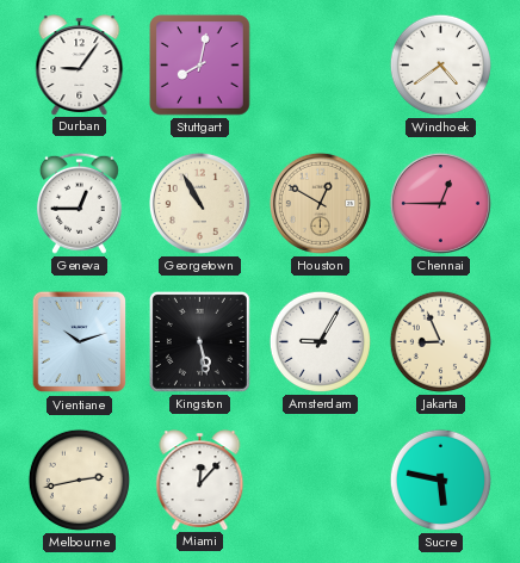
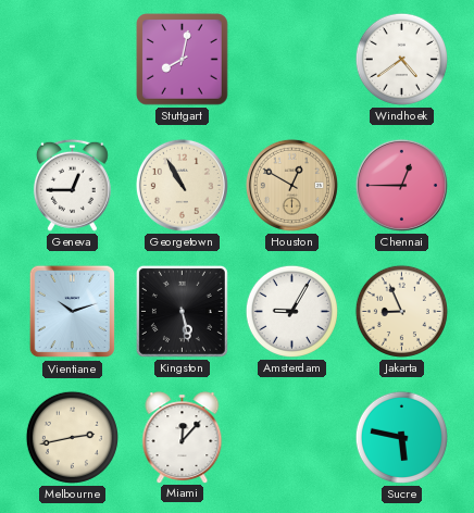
Durban: 9:06 -> none (80, 64)
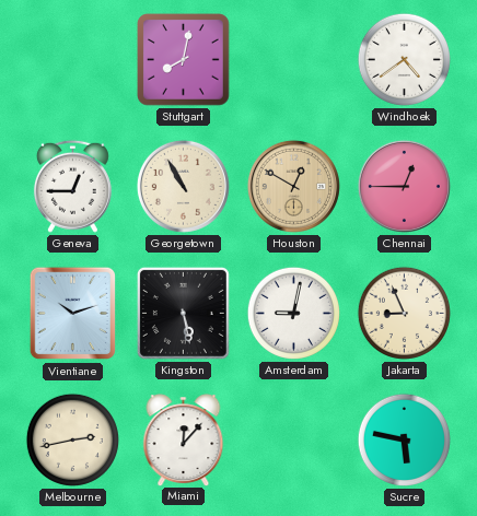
Amsterdam: 9:05 -> 9:02 (293, 313)
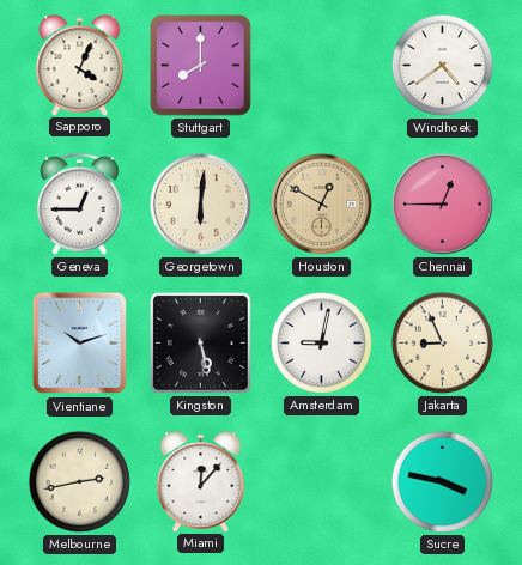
Sapporo: none -> 4:04 (80, 65)
Stuttgart: 8:02 -> 8:00 (201, 66)
Georgetown: 10:55 -> 6:01 (200, 203)
Sucre: 5:47 -> 3:47 (442, 481)
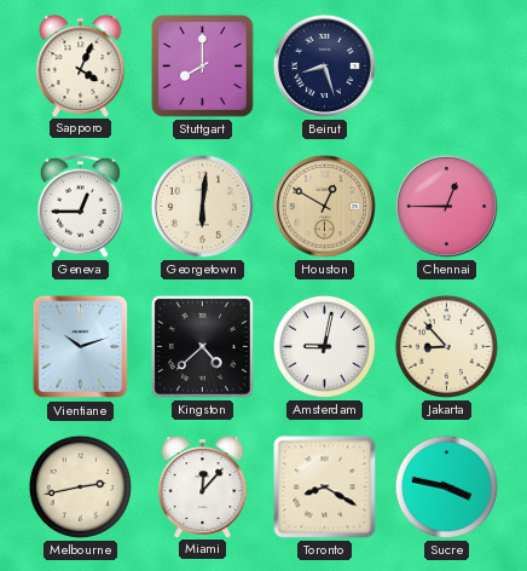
Beirut: none -> 8:27 (324, 65)
Windhoek: 4:39 -> none (442, 65)
Kingston: 5:28 -> 4:38 (202, 346)
Jakarta: 8:56 -> 8:53 (446, 346)
Toronto: none -> 8:20 (325, 488)
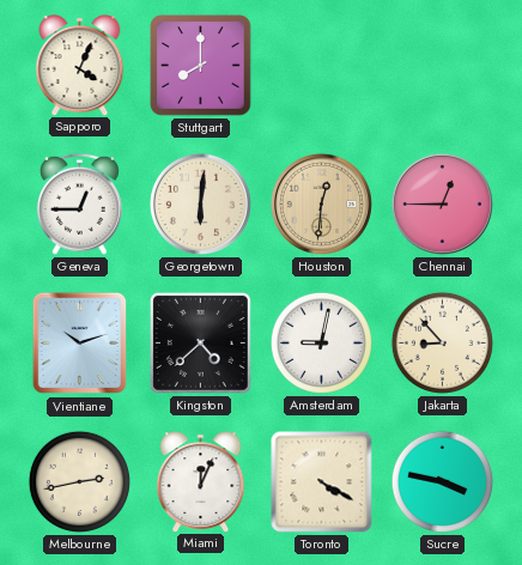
Beirut: 8:27 -> none (324, 65)
Houston: 12:50 -> 12:31 (321, 203)
Miami: 12:07 -> 12:04 (201, 481)
Toronto: 8:20 -> 4:20 (322, 482)
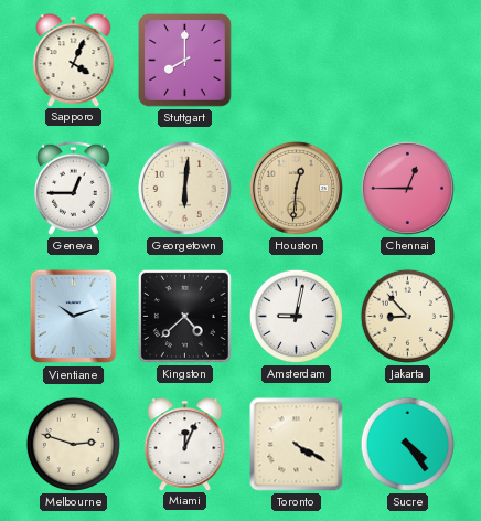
Melbourne: 2:43 -> 2:48 (73, 444)
Sucre: 3:47 -> 4:24 (407, 444)
